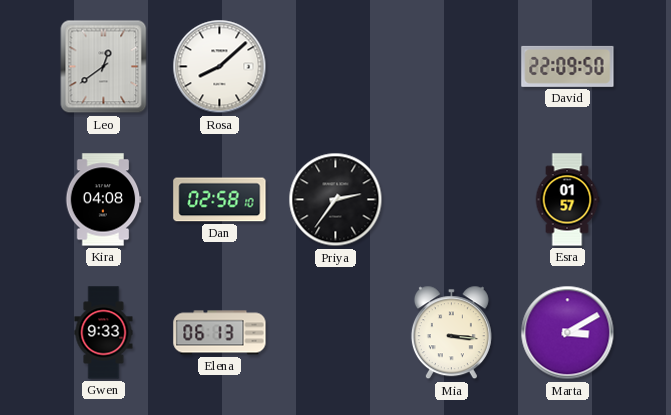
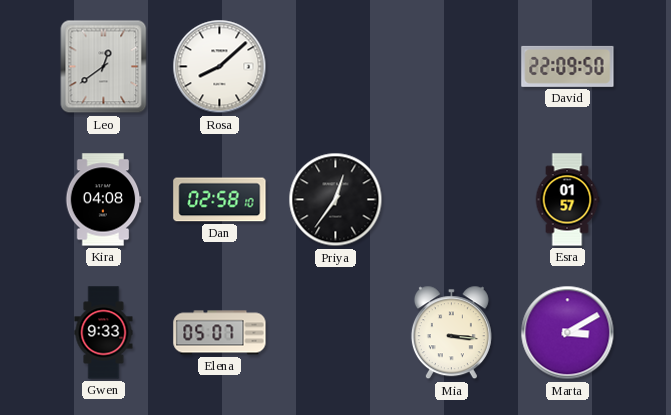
Priya: 2:36 -> 12:36 (336, 200)
Elena: 06:13 -> 05:07 (220, 333)
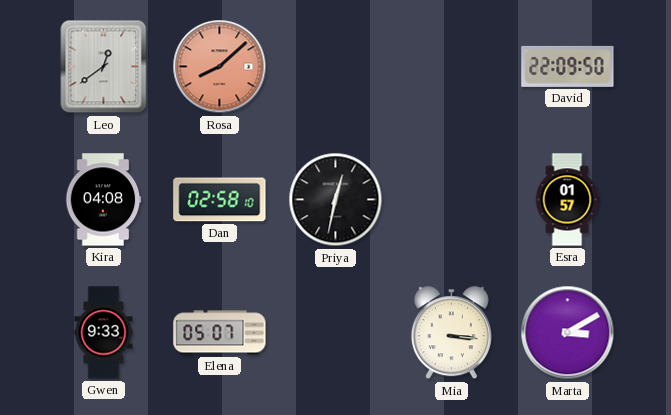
Rosa dial: white -> salmon (220, 67)
Priya: 12:36 -> 12:32 (336, 200)
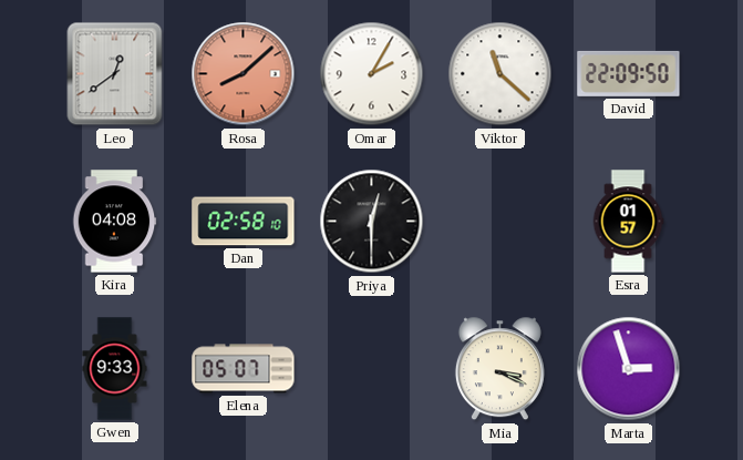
Omar: none -> 2:05 (372, 74)
Viktor: none -> 11:22 (501, 74)
Priya: 12:32 -> 12:30 (372, 222)
Mia: 3:16 -> 3:19 (499, 369)
Marta: 3:10 -> 2:57 (629, 369)
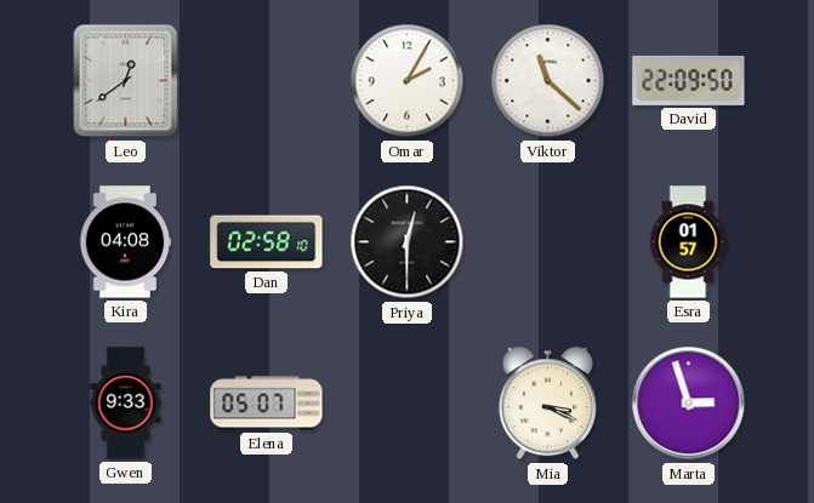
Rosa: 8:08 -> none (244, 74)
